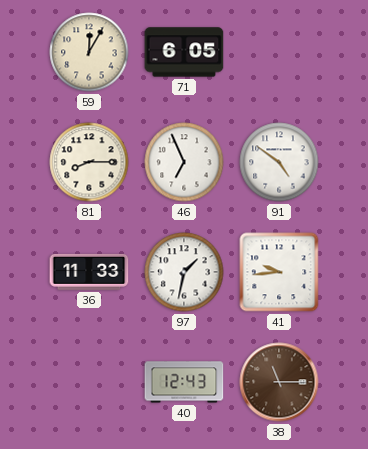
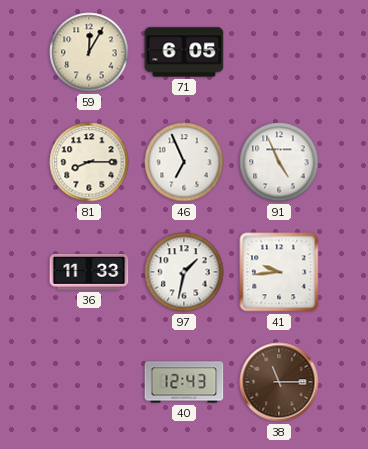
91: 4:51 -> 4:56 (279, 162)
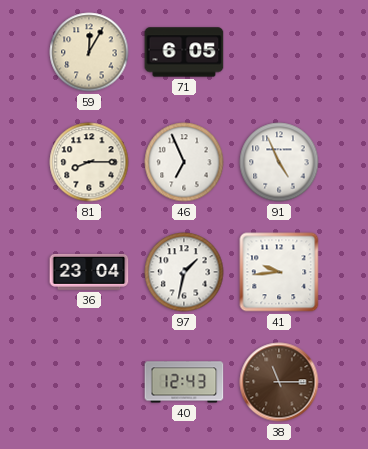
36: 11:33 -> 23:04 (89, 272)
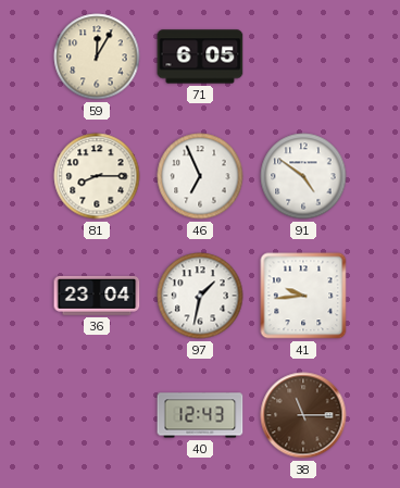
91: 4:56 -> 4:51 (303, 176)
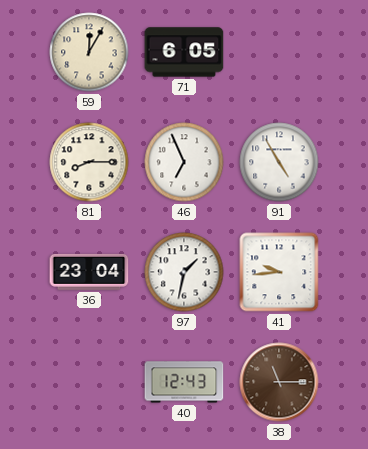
91: 4:51 -> 4:55 (279, 162)
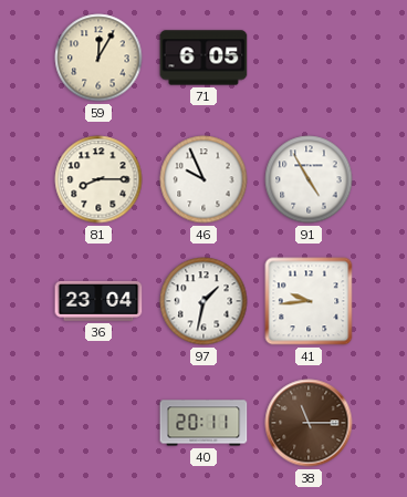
46: 6:56 -> 9:56 (203, 179)
40: 12:43 -> 20:11 (203, 423)
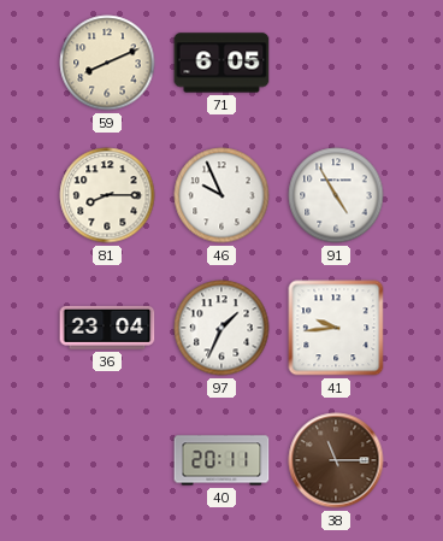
59: 12:05 -> 8:11 (107, 63)
97: 1:32 -> 1:34 (221, 328)
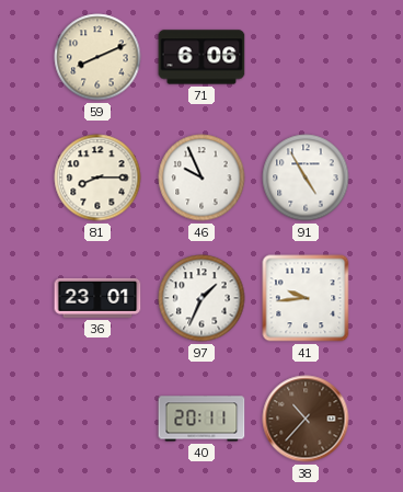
71: 6:05 -> 6:06 (201, 57)
36: 23:04 -> 23:01 (97, 298)
38: 11:15 -> 10:37 (306, 419)
